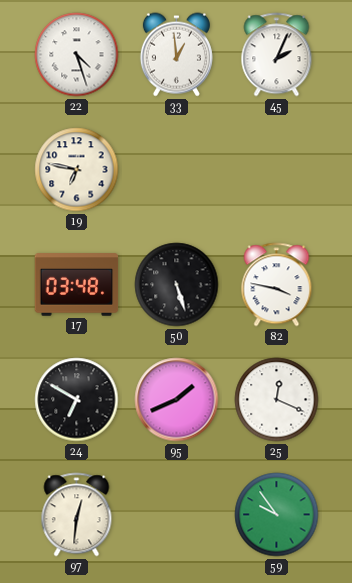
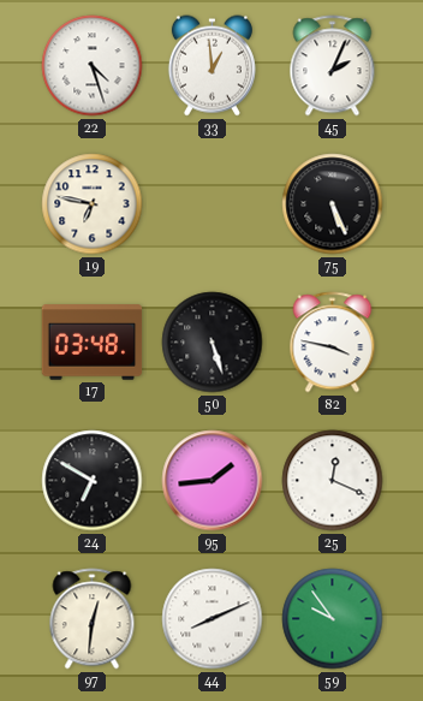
75: none -> 5:26 (333, 204)
95: 1:41 -> 1:44 (213, 481)
44: none -> 8:11 (213, 619)
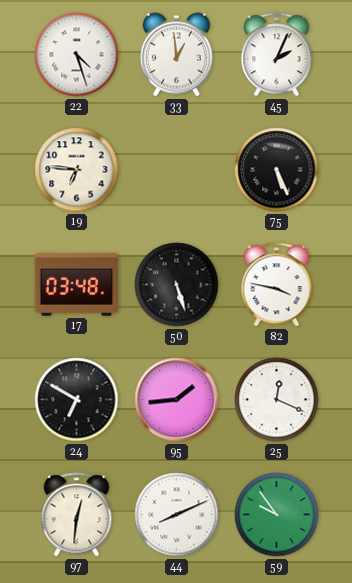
19: 6:47 -> 6:46 (77, 170)
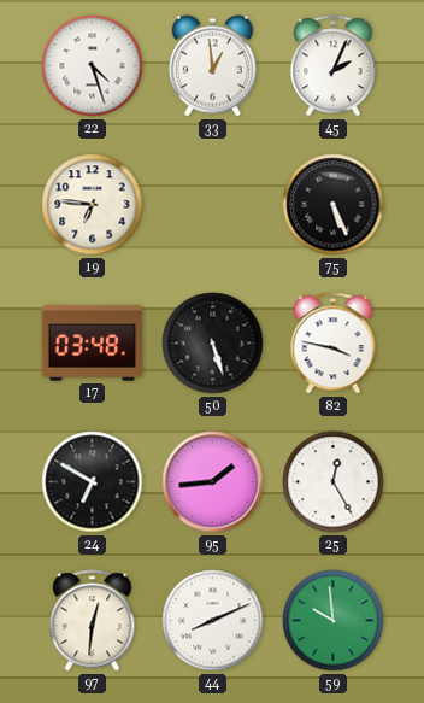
25: 12:19 -> 12:25 (334, 482)
59: 9:54 -> 9:59 (334, 621)
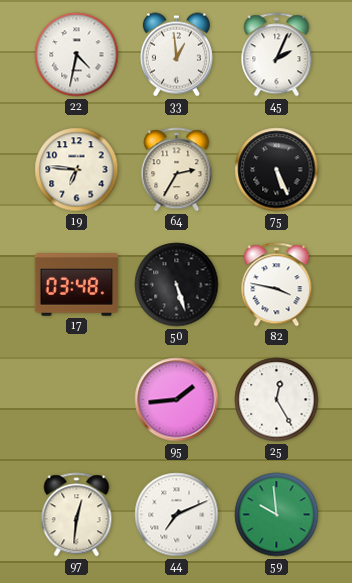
22: 4:27 -> 4:32 (77, 55)
64: none -> 2:35 (177, 170)
24: 6:50 -> none (93, 482)
44: 8:11 -> 7:11 (177, 515)
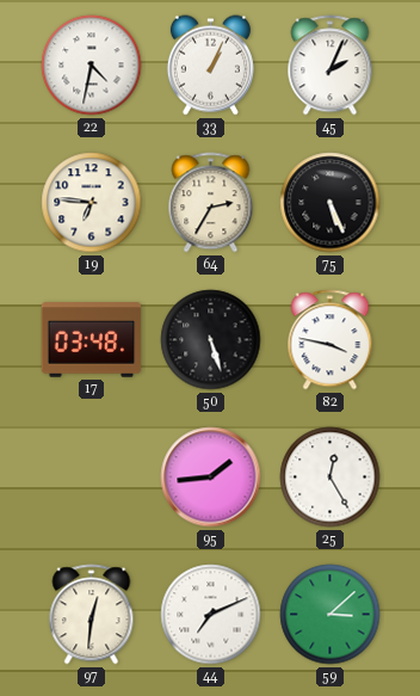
33: 12:59 -> 1:04 (210, 66)
59: 9:59 -> 3:08 (331, 615)
